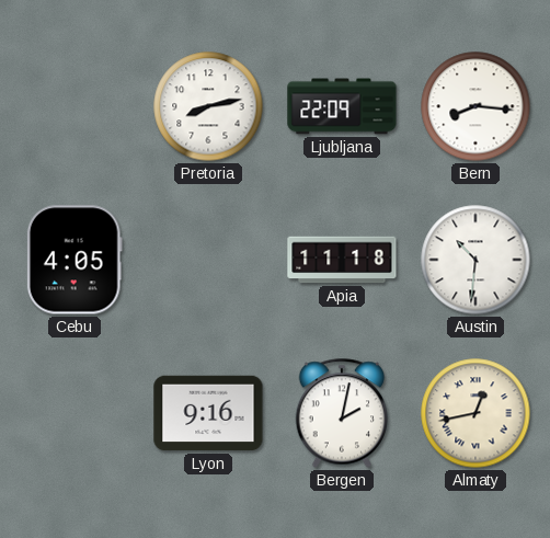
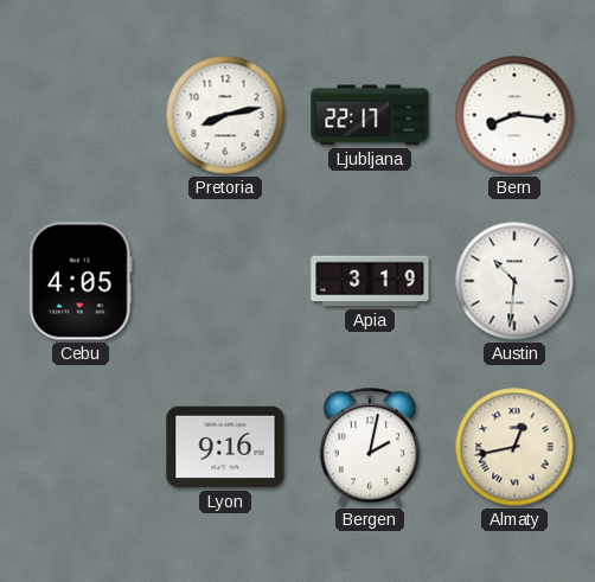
Ljubljana: 22:09 -> 22:17 (370, 115)
Apia: 11:18 -> 3:19 (370, 281)
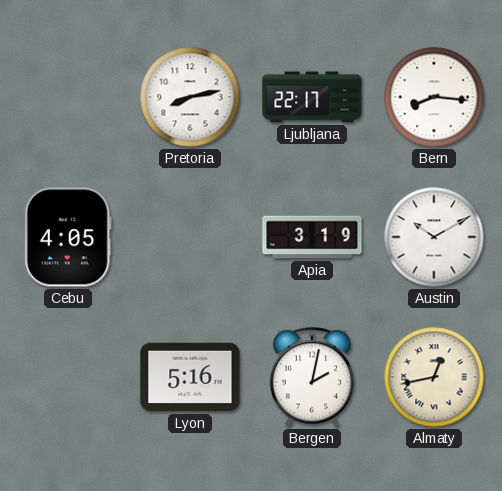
Austin: 10:31 -> 10:10 (434, 237)
Lyon: 9:16 -> 5:16 (190, 377)
